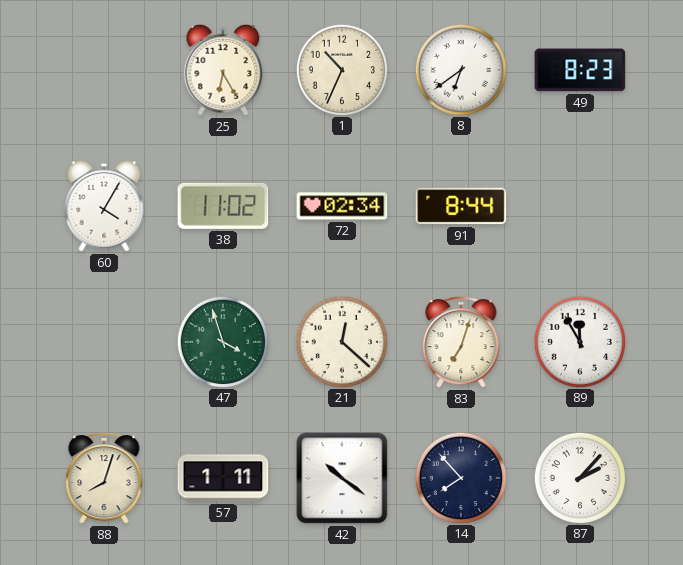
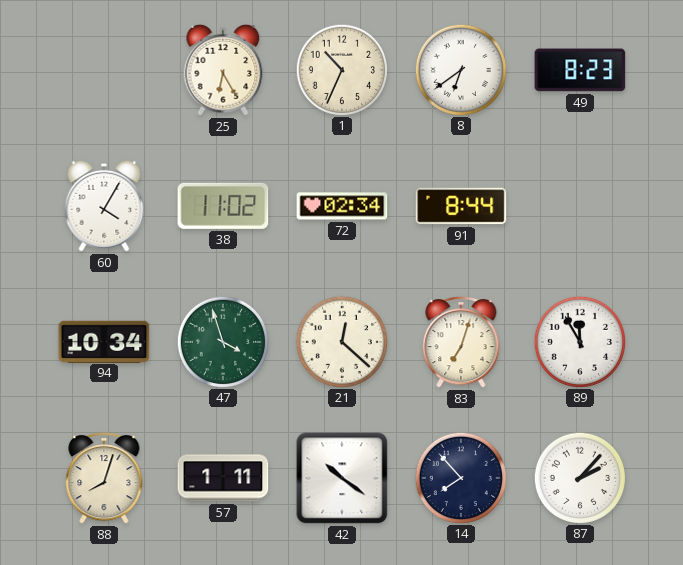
94: none -> 10:34 (104, 341)
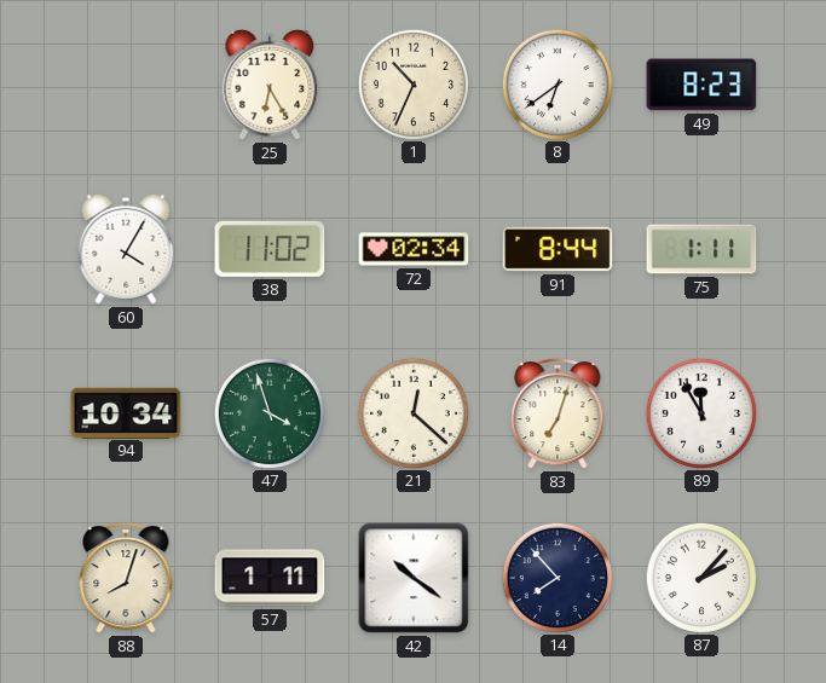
75: none -> 1:11 (701, 249)
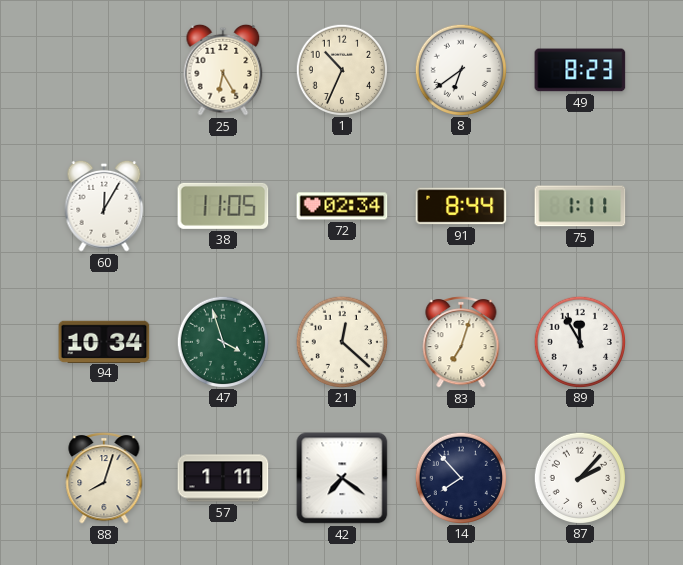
60: 4:05 -> 12:05 (104, 206)
38: 11:02 -> 11:05 (223, 206)
42: 10:21 -> 7:21 (342, 478)
